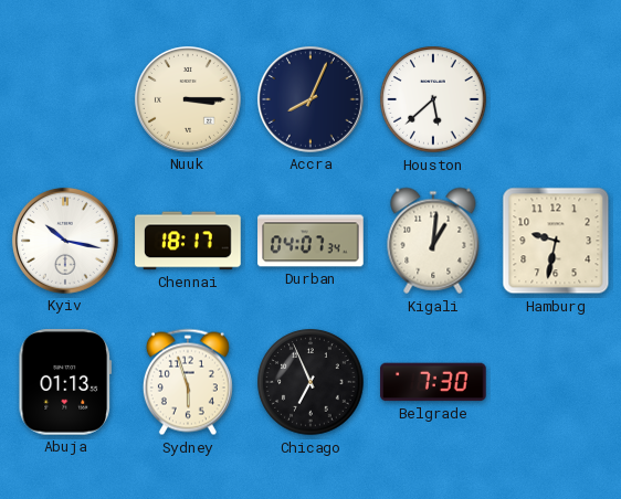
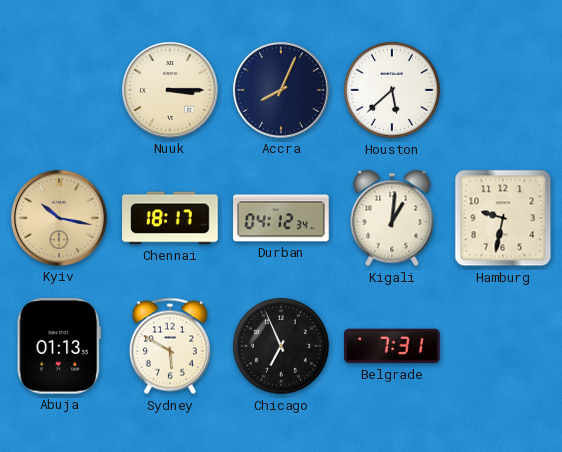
Kyiv dial: white -> champagne (59, 218)
Durban: 04:07 -> 04:12 (281, 218)
Sydney: 5:57 -> 5:50 (170, 346)
Belgrade: 7:30 -> 7:31 (393, 346)
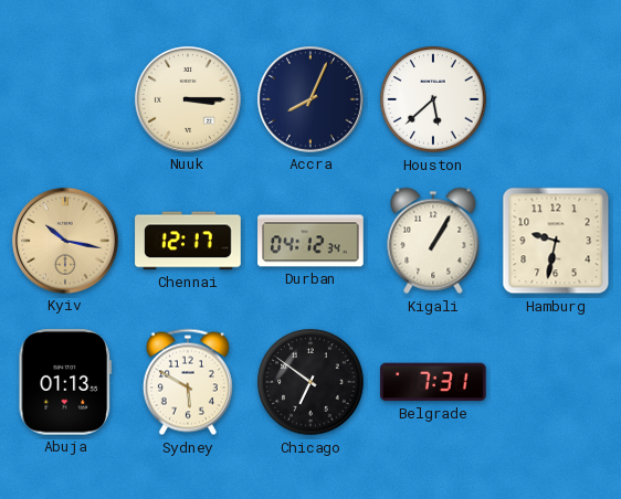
Chennai: 18:17 -> 12:17 (188, 241)
Kigali: 1:01 -> 1:05 (433, 241)
Chicago: 6:56 -> 6:51 (310, 382)
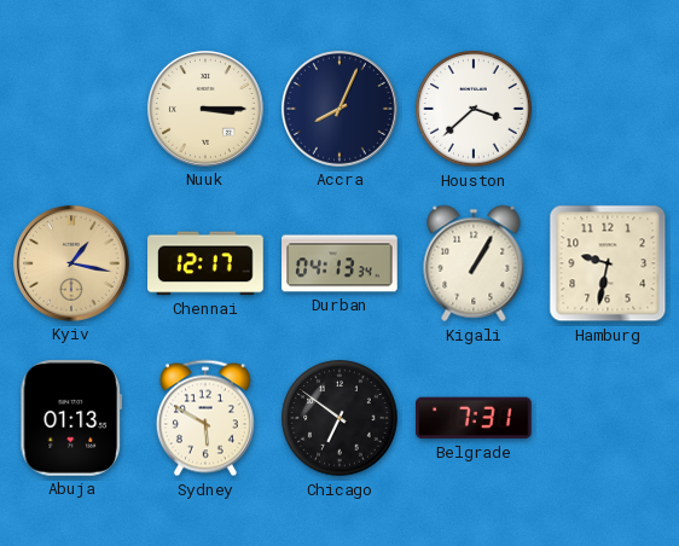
Houston: 5:38 -> 3:38 (474, 109)
Kyiv: 10:17 -> 1:17 (71, 263)
Durban: 04:12 -> 04:13 (339, 263)
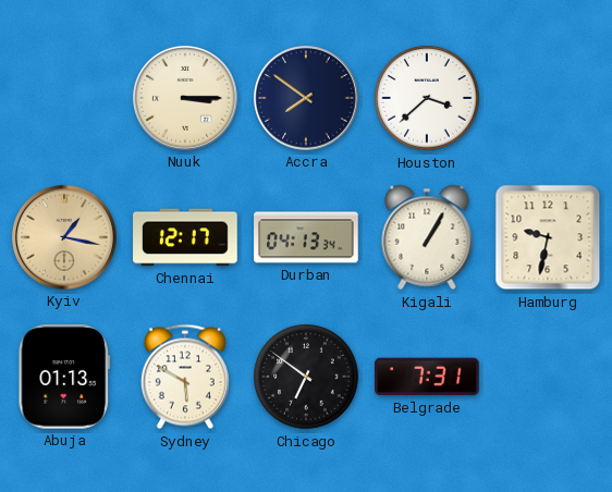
Accra: 8:04 -> 7:51 (306, 98)
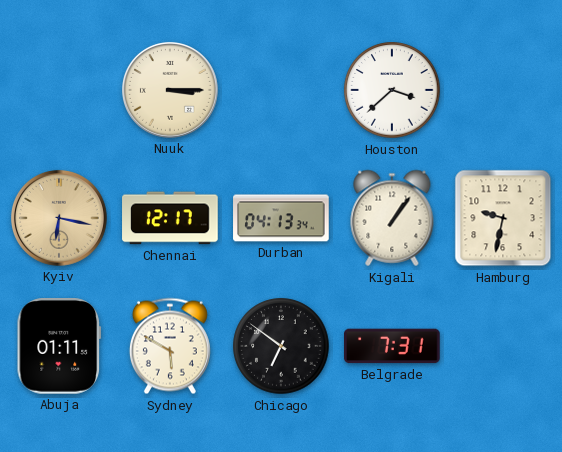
Accra: 7:51 -> none (306, 98)
Kyiv: 1:17 -> 6:17 (59, 218)
Kigali: 1:05 -> 1:06 (392, 218)
Abuja: 01:13 -> 01:11 (59, 347)
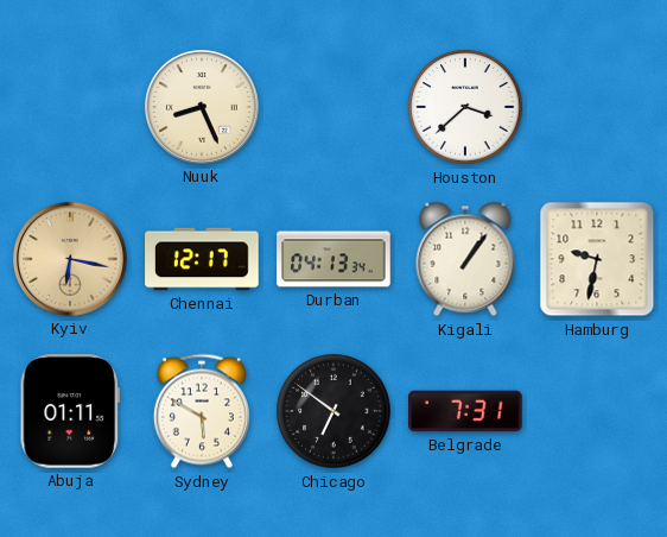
Nuuk: 3:15 -> 8:26 (202, 107)
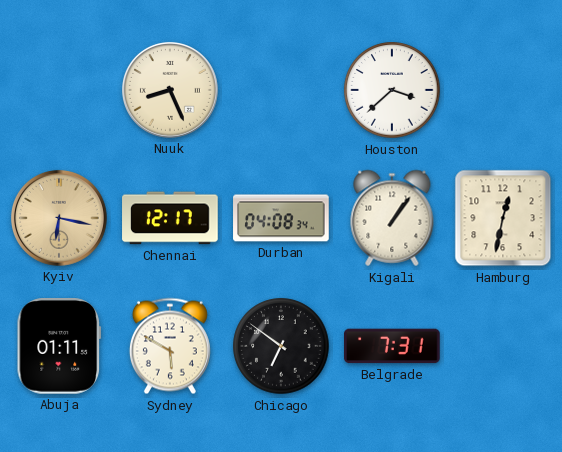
Durban: 04:13 -> 04:08 (281, 218)
Hamburg: 9:32 -> 12:32 (503, 218)
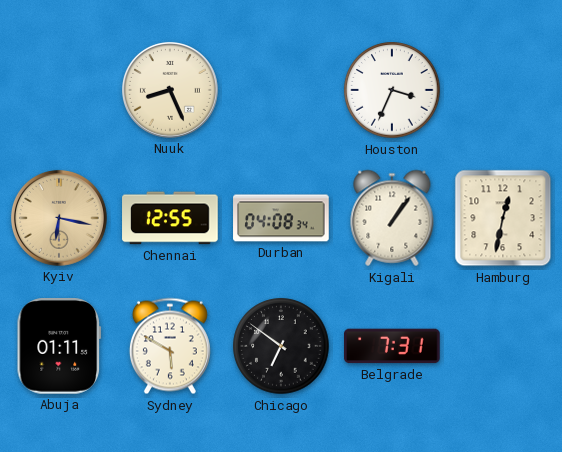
Houston: 3:38 -> 3:34 (392, 90)
Chennai: 12:17 -> 12:55 (170, 218)
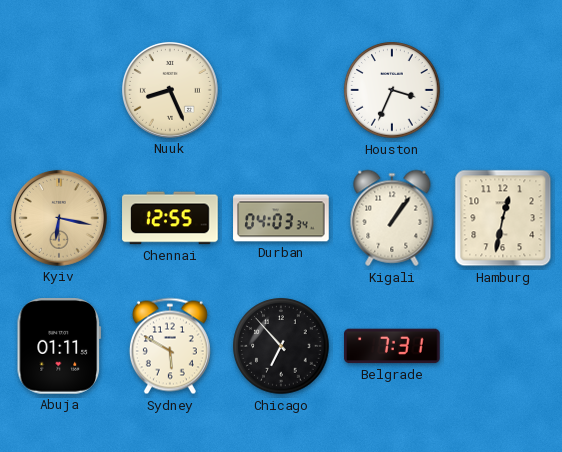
Durban: 04:08 -> 04:03 (281, 218)
Chicago: 6:51 -> 6:53 (281, 346)
